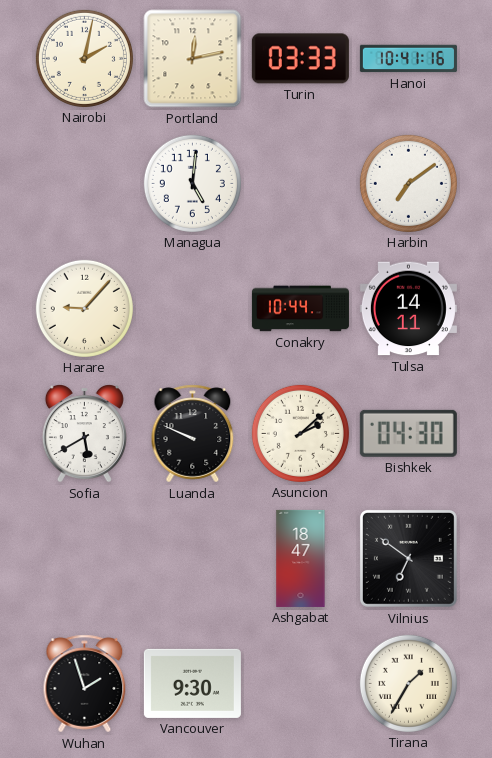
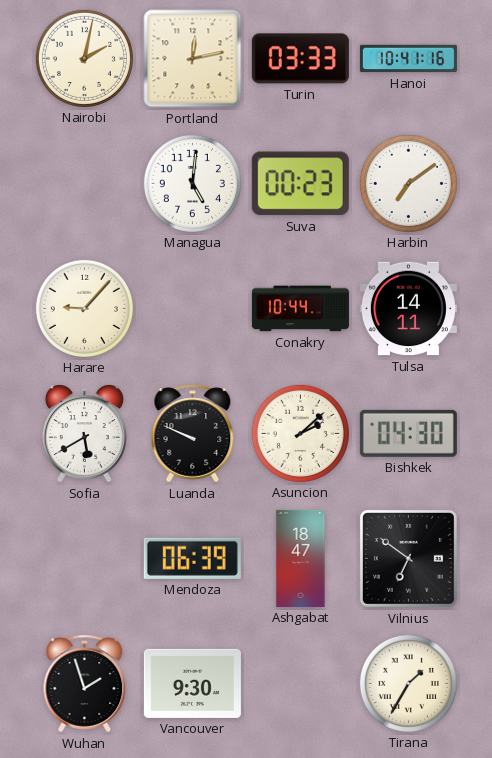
Suva: none -> 00:23 (300, 184)
Mendoza: none -> 06:39 (192, 558)
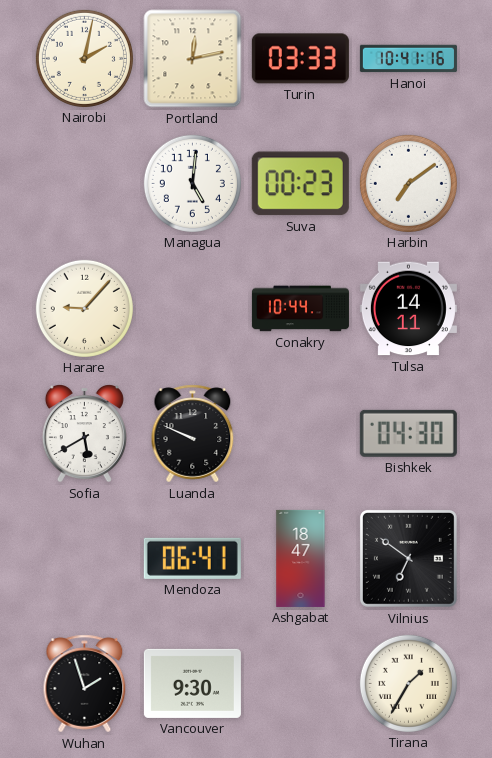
Asuncion: 2:08 -> none (300, 433)
Mendoza: 06:39 -> 06:41 (192, 558)
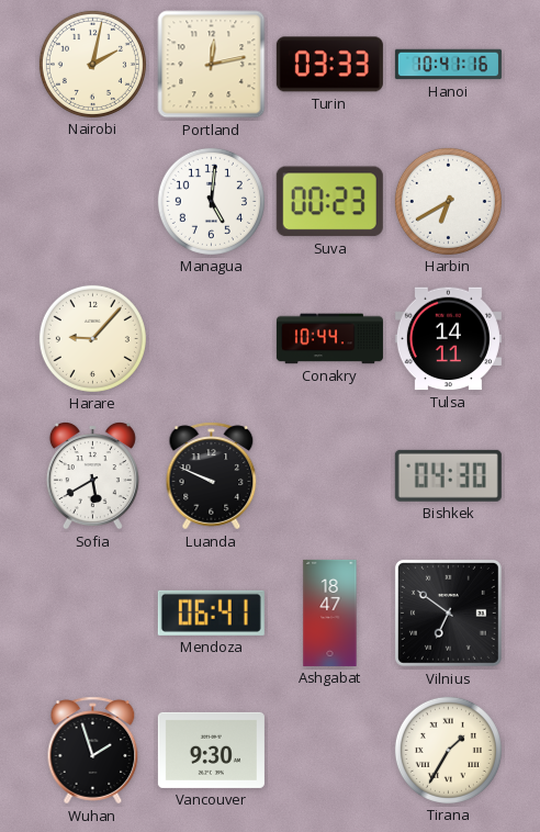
Harbin: 7:09 -> 6:40 (448, 201)
